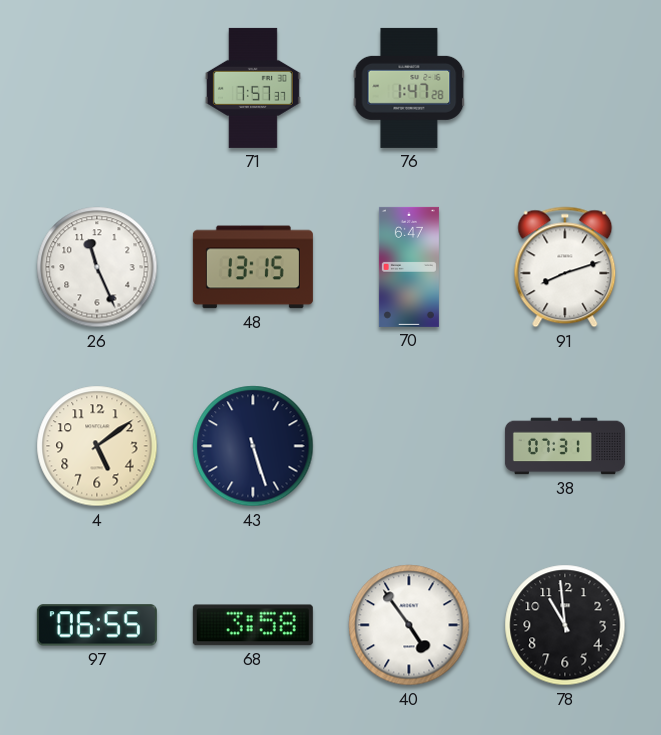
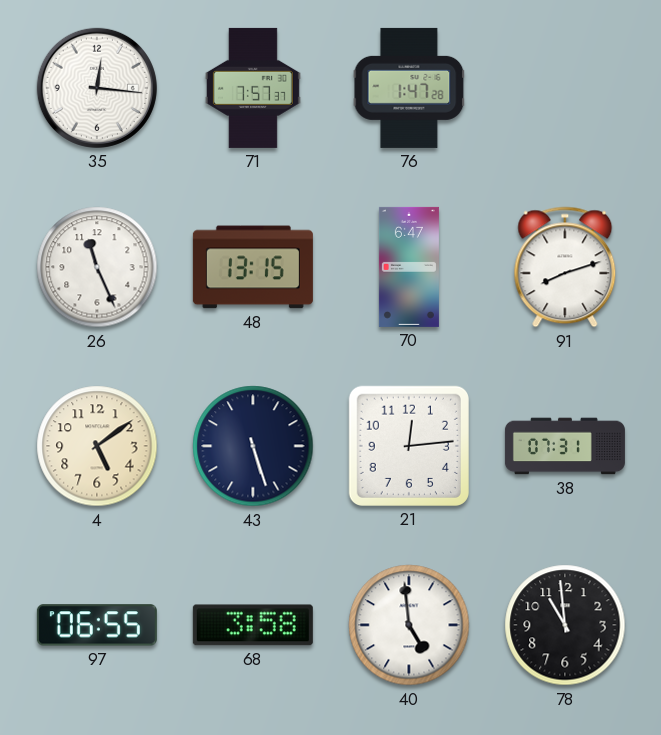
35: none -> 12:16 (97, 88)
21: none -> 12:14 (409, 446)
40: 4:54 -> 4:59 (409, 625)
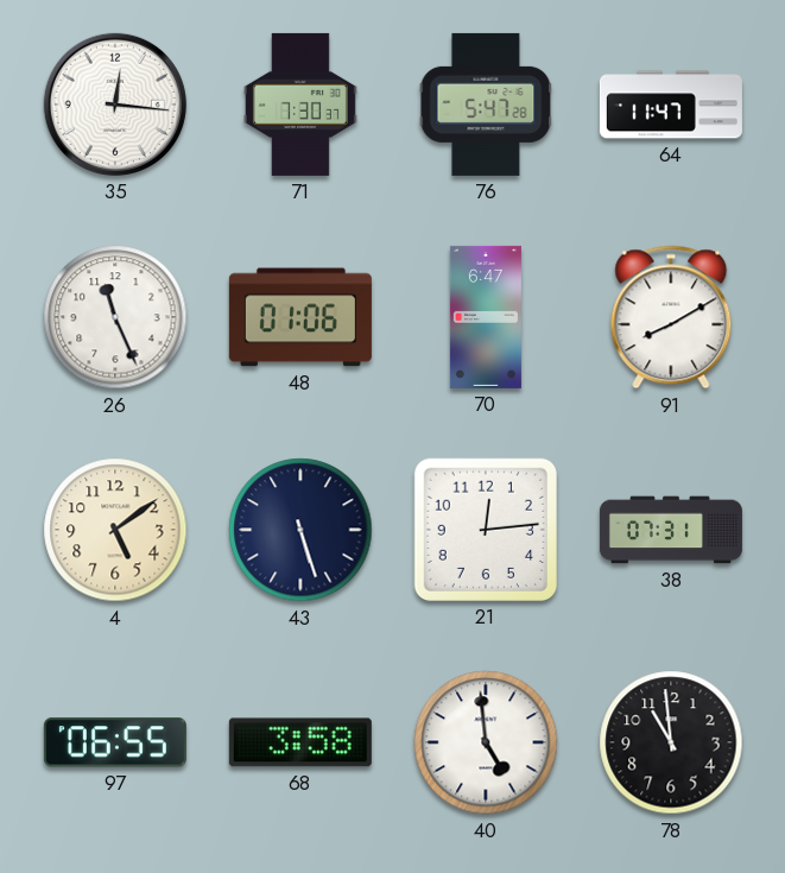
71: 7:57 -> 7:30 (300, 105)
76: 1:47 -> 5:47 (486, 105)
64: none -> 11:47 (671, 105)
48: 13:15 -> 01:06 (300, 317)
91: 8:12 -> 8:10 (671, 317)
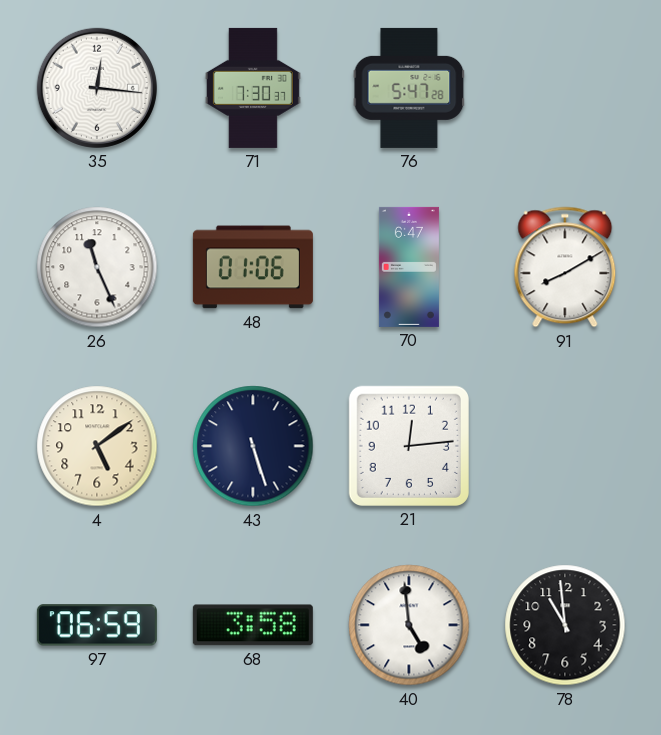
64: 11:47 -> none (671, 105)
38: 07:31 -> none (671, 530)
97: 06:55 -> 06:59 (97, 625)
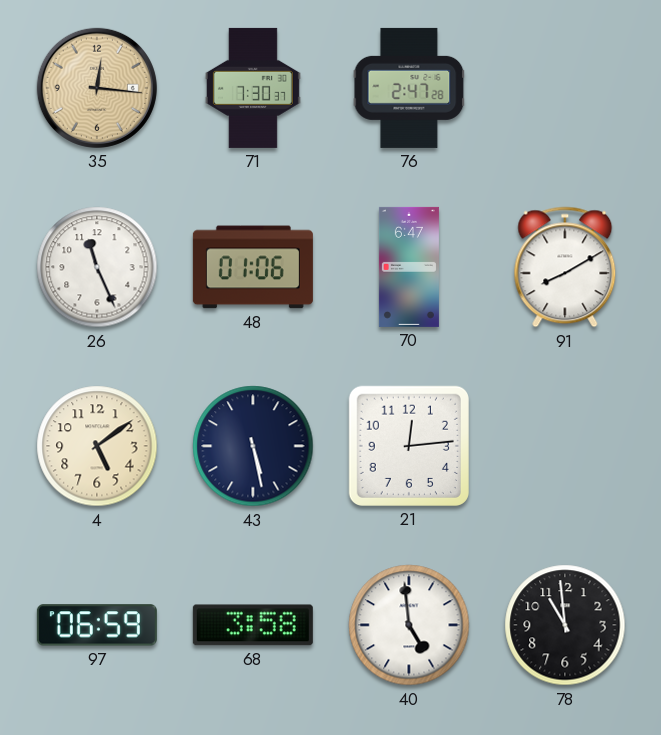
35 dial: white -> champagne (97, 88)
76: 5:47 -> 2:47 (409, 88)
43: 5:27 -> 5:28 (253, 446)
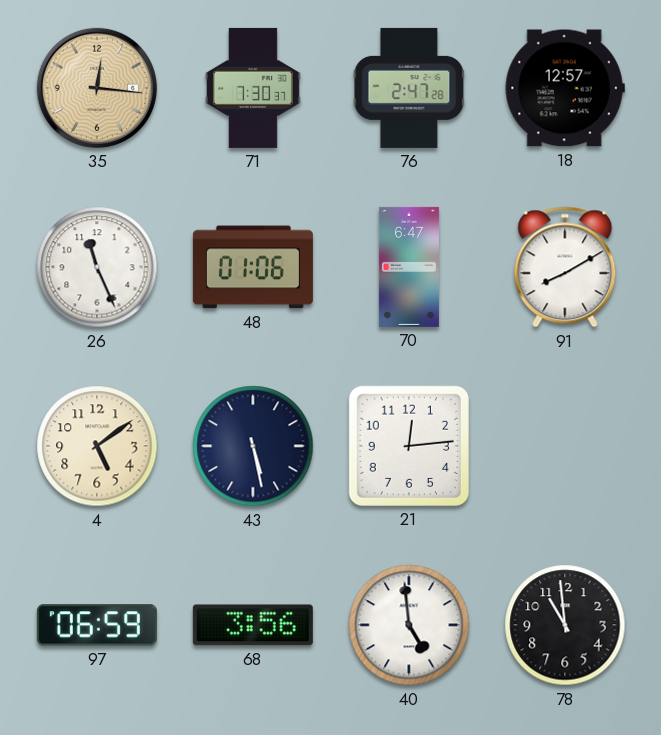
18: none -> 12:57 (565, 88)
68: 3:58 -> 3:56 (253, 625)
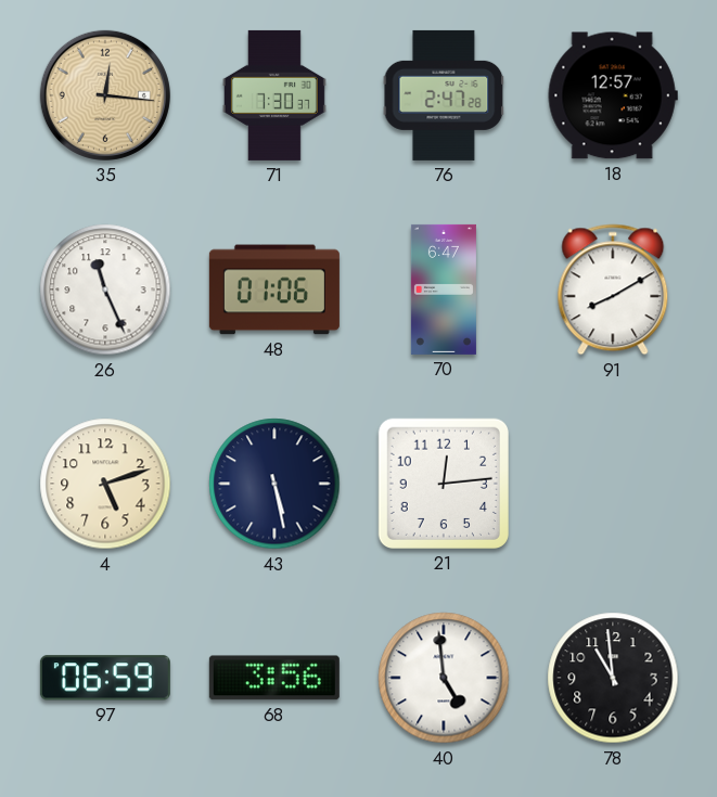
4: 5:09 -> 5:12 (105, 484)
